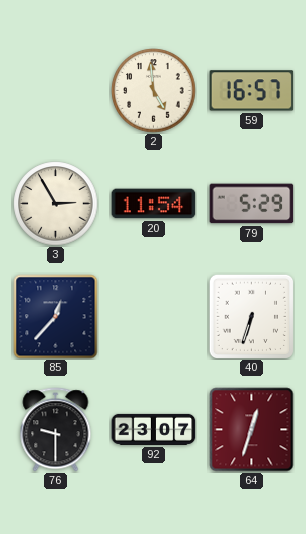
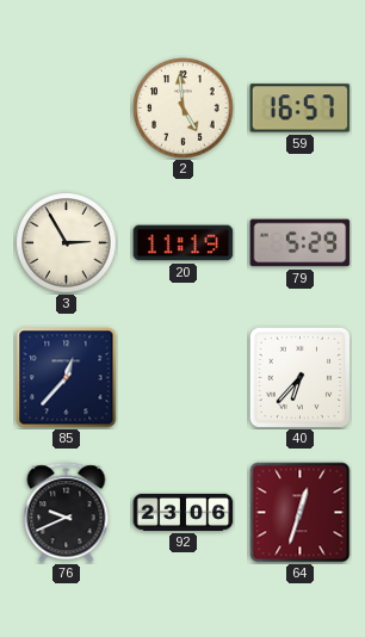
20: 11:54 -> 11:19 (184, 243)
40: 6:33 -> 6:37 (299, 377)
76: 9:30 -> 9:41 (67, 513)
92: 23:07 -> 23:06 (184, 512)
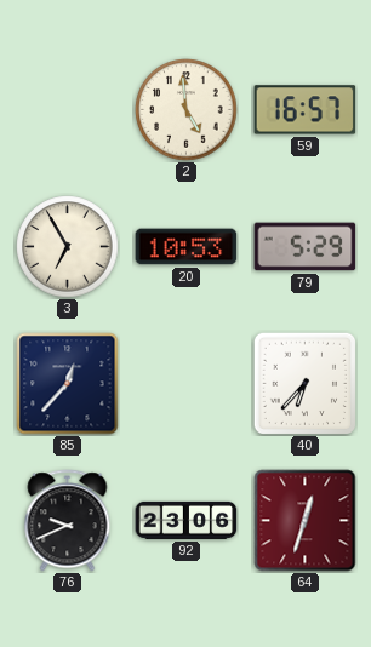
3: 2:55 -> 6:55 (68, 247)
20: 11:19 -> 10:53 (187, 247)
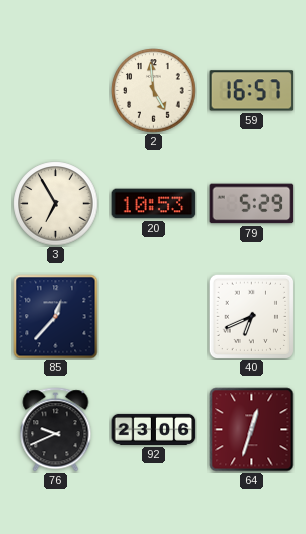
40: 6:37 -> 6:41 (251, 316)
